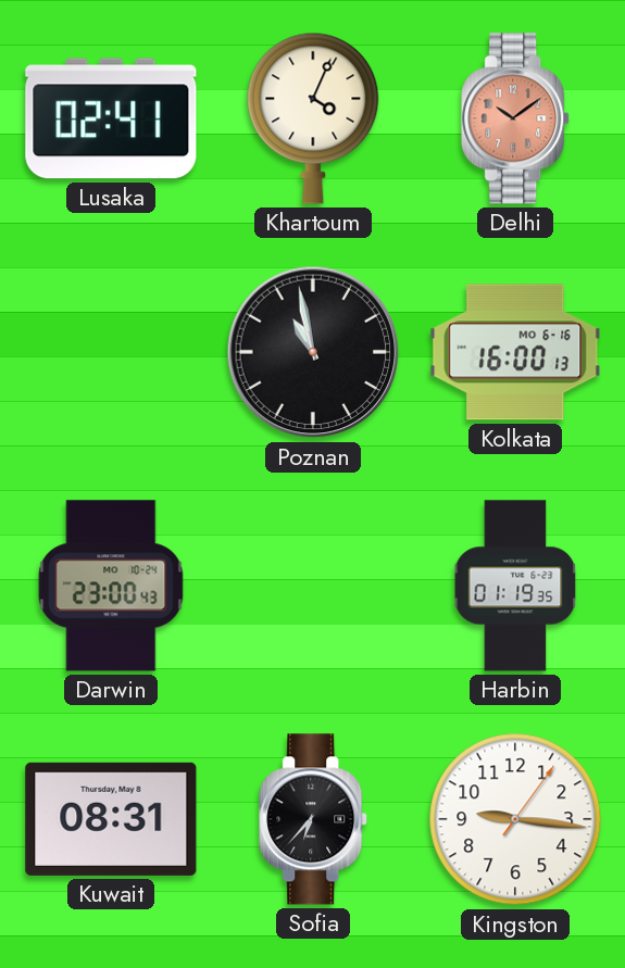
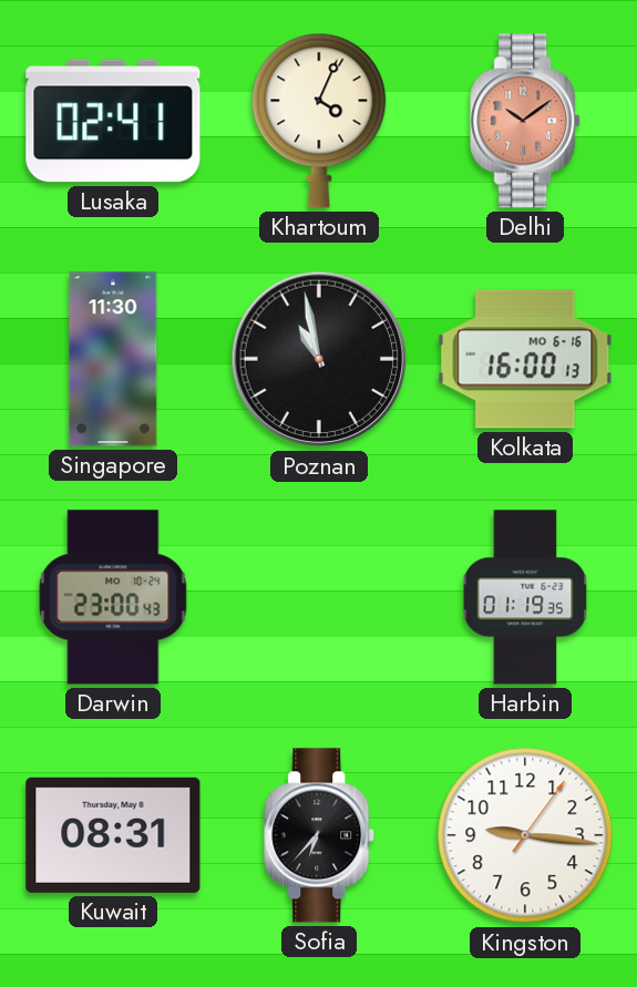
Singapore: none -> 11:30 (113, 359)
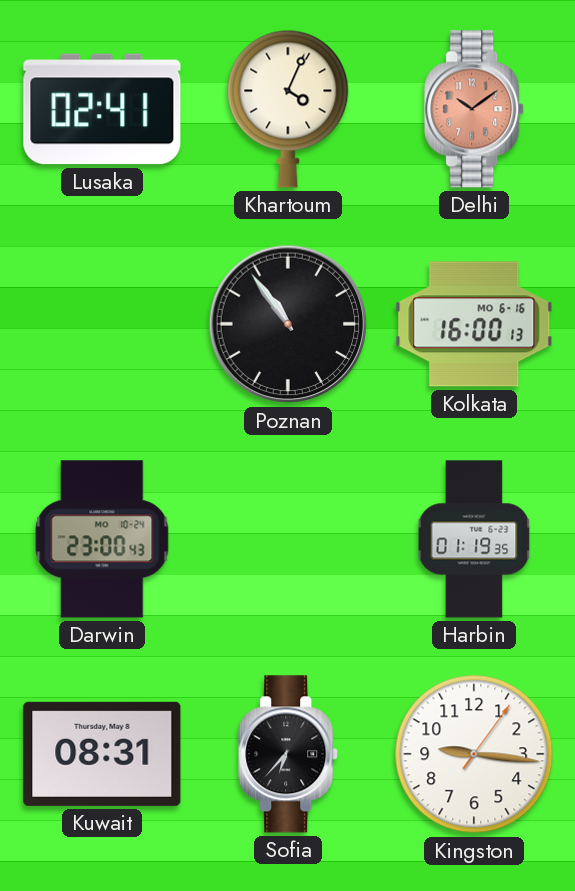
Singapore: 11:30 -> none (113, 359)
Poznan: 10:58 -> 10:54 (288, 324)
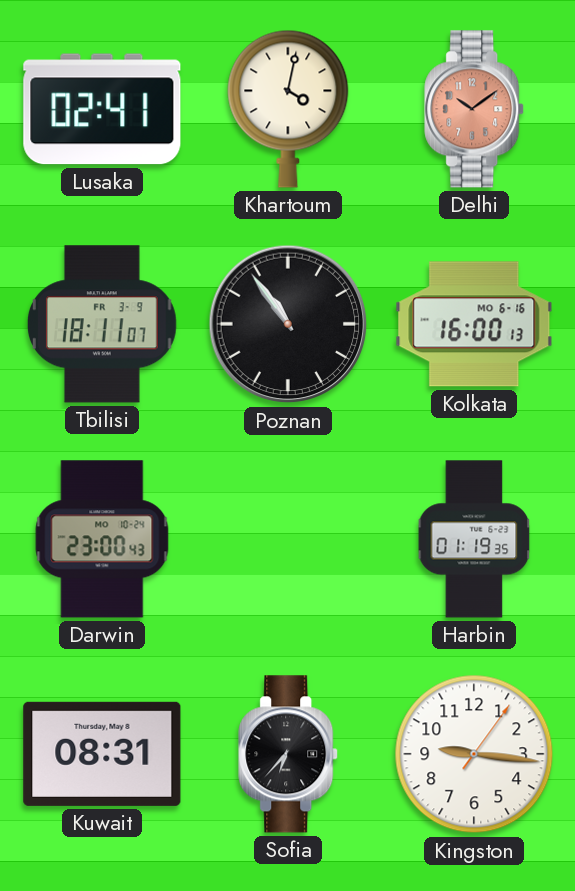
Khartoum: 4:04 -> 4:02 (288, 109)
Tbilisi: none -> 18:11 (102, 324)
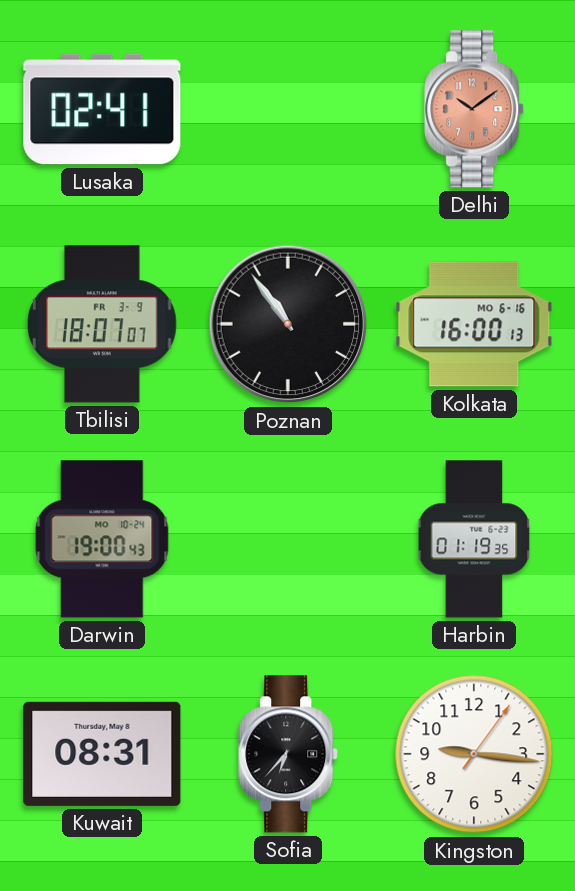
Khartoum: 4:02 -> none (288, 109)
Tbilisi: 18:11 -> 18:07 (102, 324)
Darwin: 23:00 -> 19:00 (102, 539)
